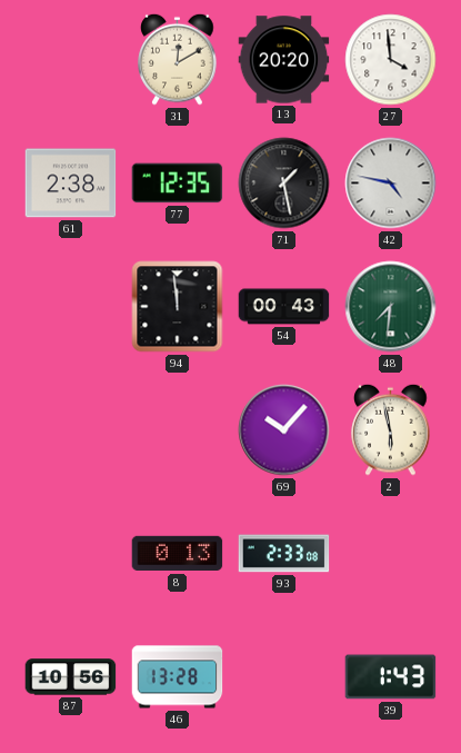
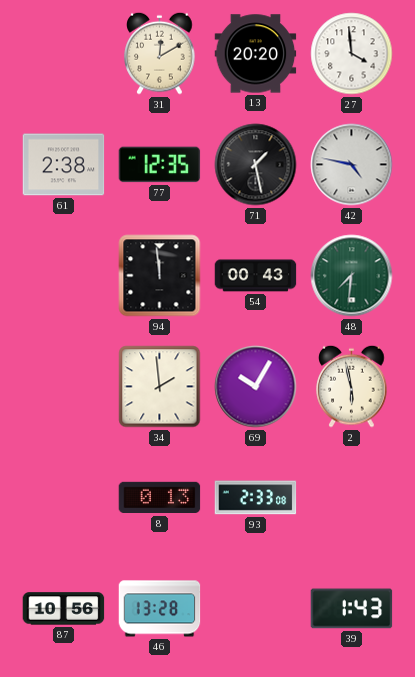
34: none -> 1:59 (160, 387)
69: 10:07 -> 10:05 (256, 387)
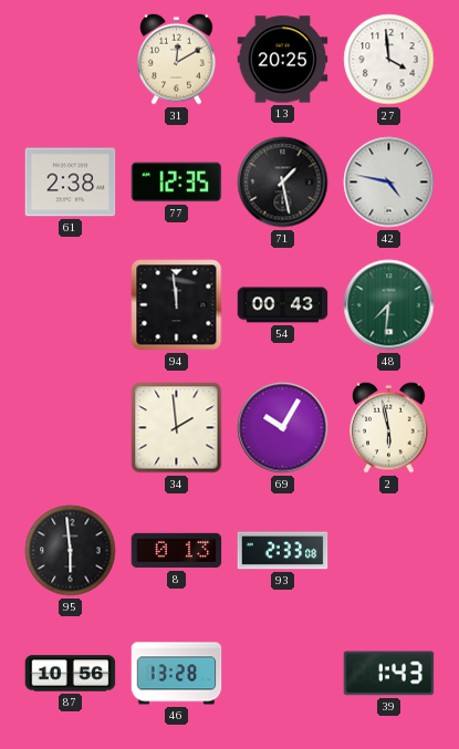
13: 20:20 -> 20:25 (283, 60)
95: none -> 5:59 (71, 551)
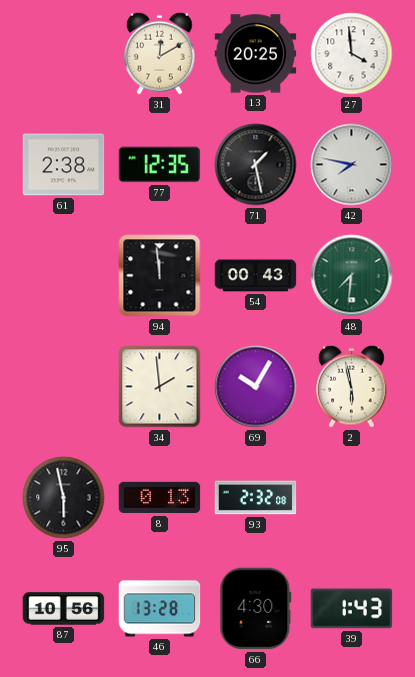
42: 4:47 -> 7:47 (352, 165)
95: 5:59 -> 5:58 (64, 498)
93: 2:33 -> 2:32 (256, 498)
66: none -> 4:30 (256, 609)
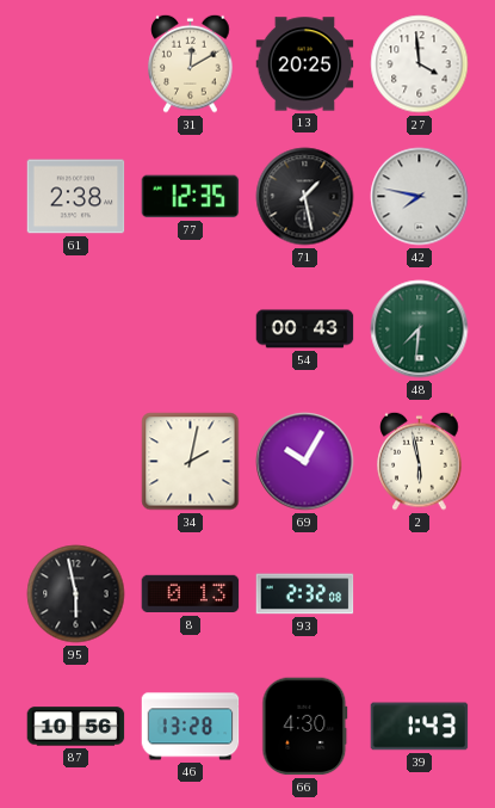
94: 11:59 -> none (160, 276)
34: 1:59 -> 2:02 (191, 462)
